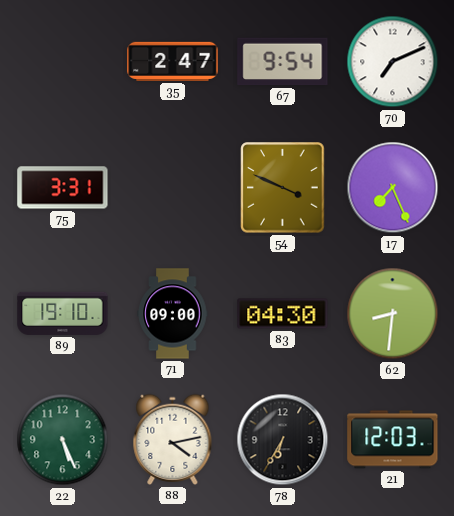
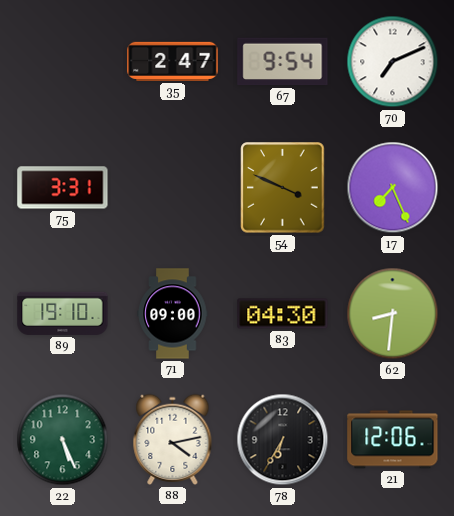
21: 12:03 -> 12:06 (393, 440)
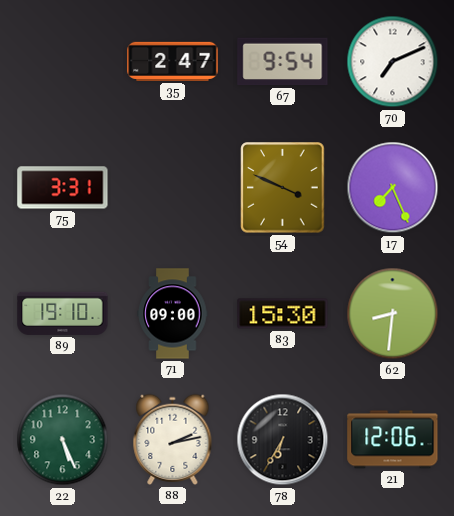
83: 04:30 -> 15:30 (283, 314)
88: 4:13 -> 2:13 (173, 439)
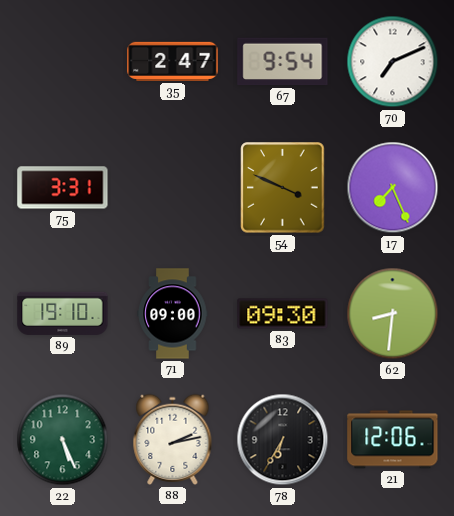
83: 15:30 -> 09:30 (283, 314)
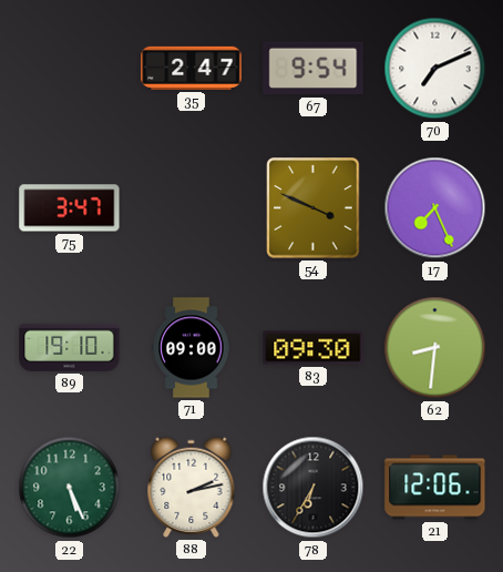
75: 3:31 -> 3:47 (70, 208)
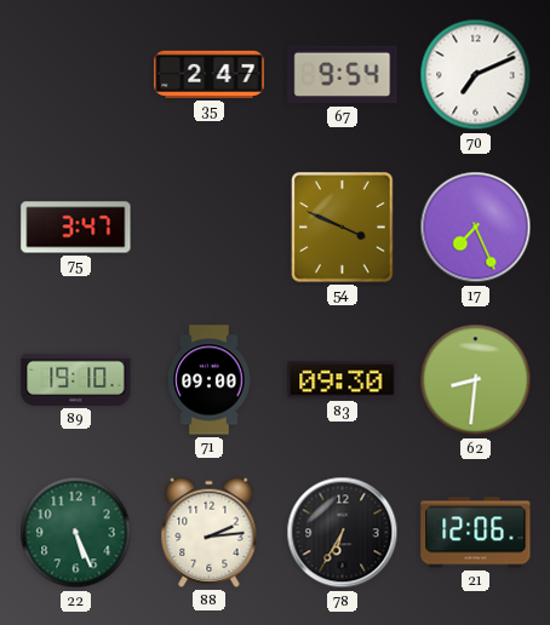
88: 2:13 -> 2:14 (210, 532)
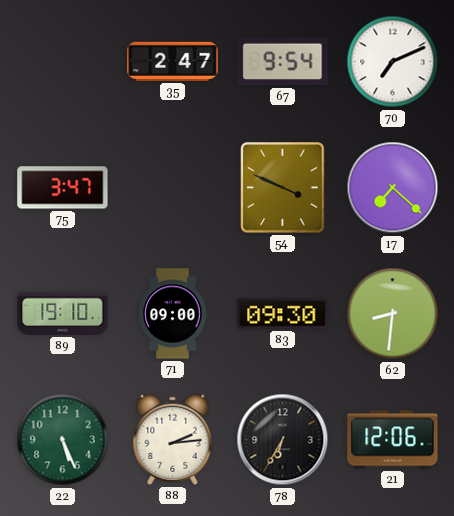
17: 7:26 -> 7:22 (393, 188)
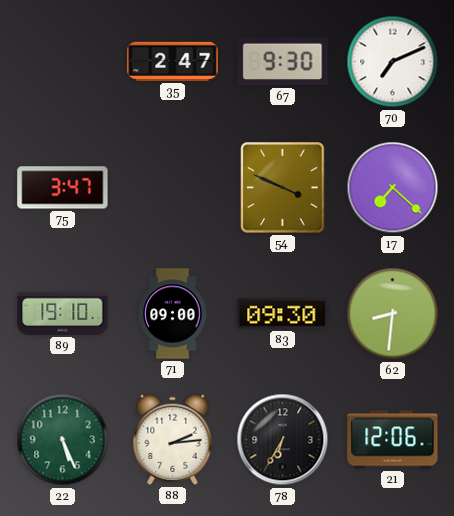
67: 9:54 -> 9:30 (283, 62)
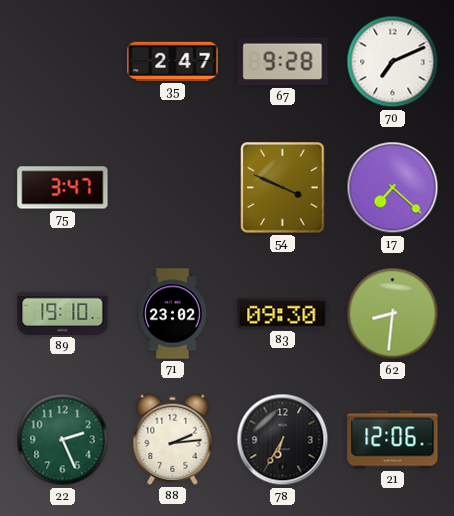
67: 9:30 -> 9:28 (283, 62)
71: 09:00 -> 23:02 (173, 314)
22: 5:26 -> 2:26 (63, 440)
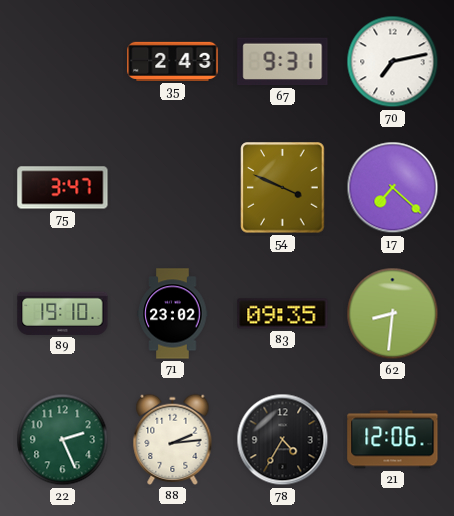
35: 2:47 -> 2:43 (173, 61)
67: 9:28 -> 9:31 (283, 62)
70: 7:11 -> 7:13 (393, 62)
83: 09:30 -> 09:35 (283, 314)
78: 6:35 -> 4:35 (283, 440)
